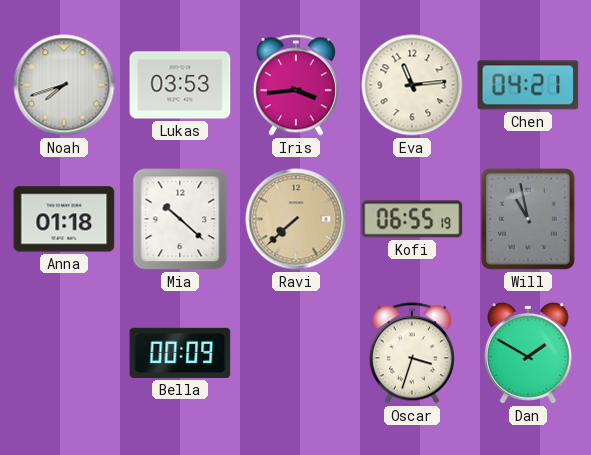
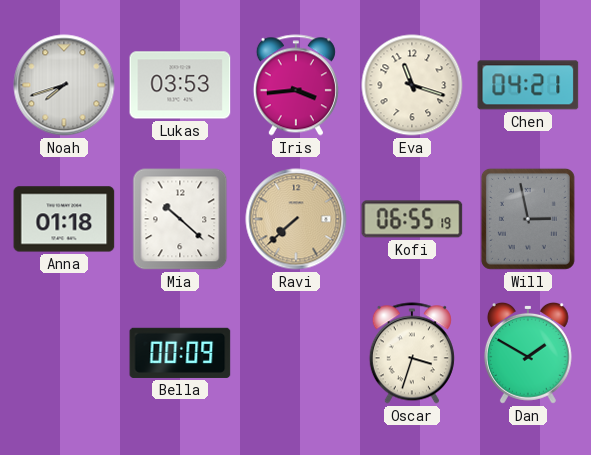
Eva: 11:14 -> 11:18 (412, 85)
Will: 10:58 -> 2:58 (528, 219)
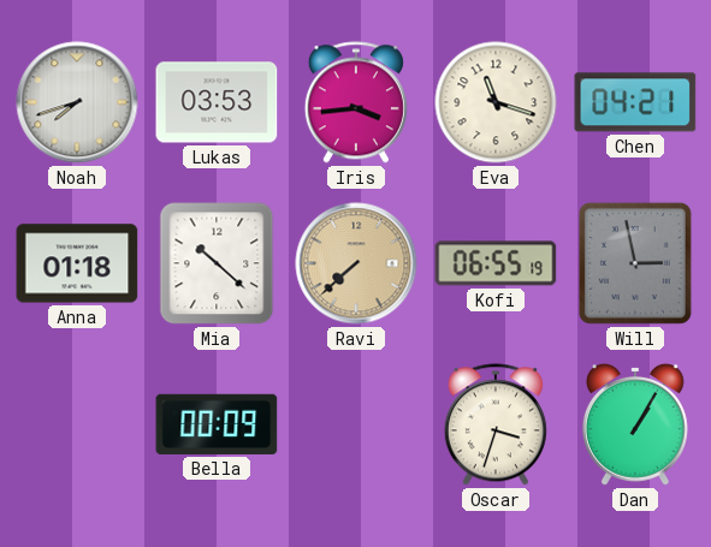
Dan: 1:50 -> 1:05 (635, 424)
